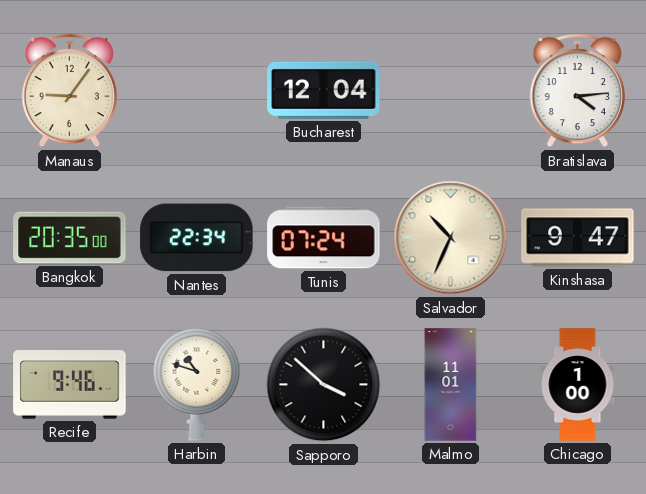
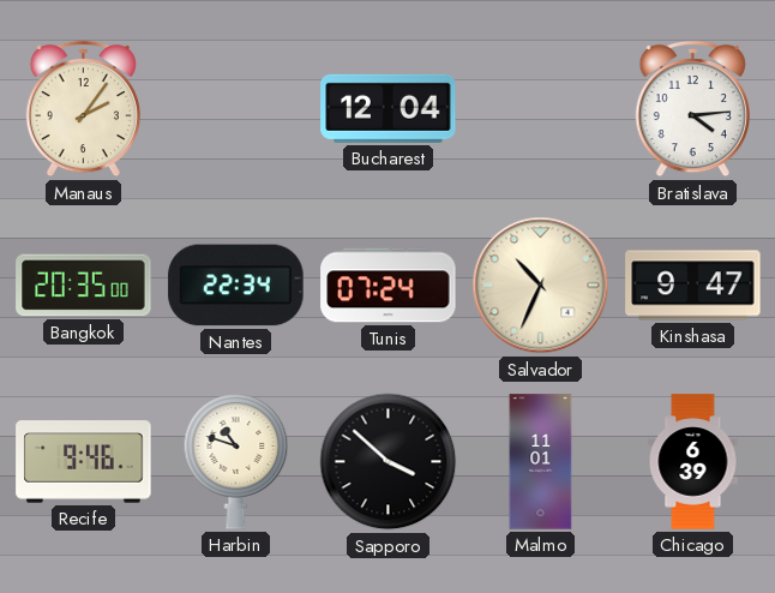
Manaus: 9:06 -> 2:06 (83, 109)
Chicago: 1:00 -> 6:39 (693, 462)
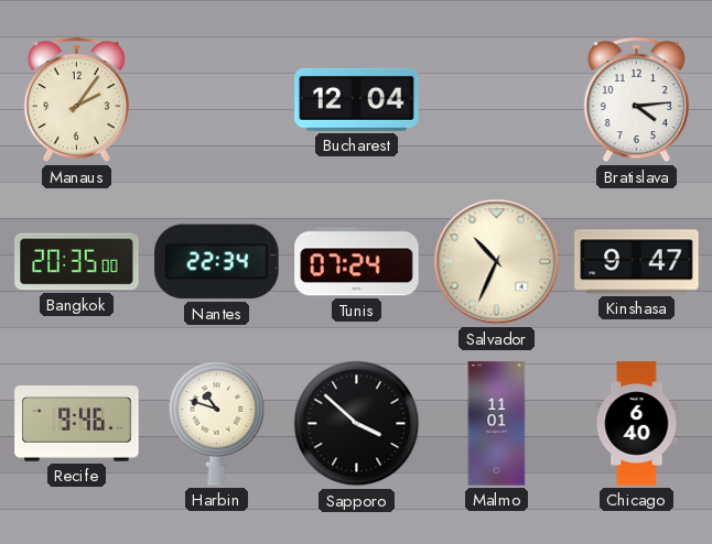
Chicago: 6:39 -> 6:40 (637, 424)
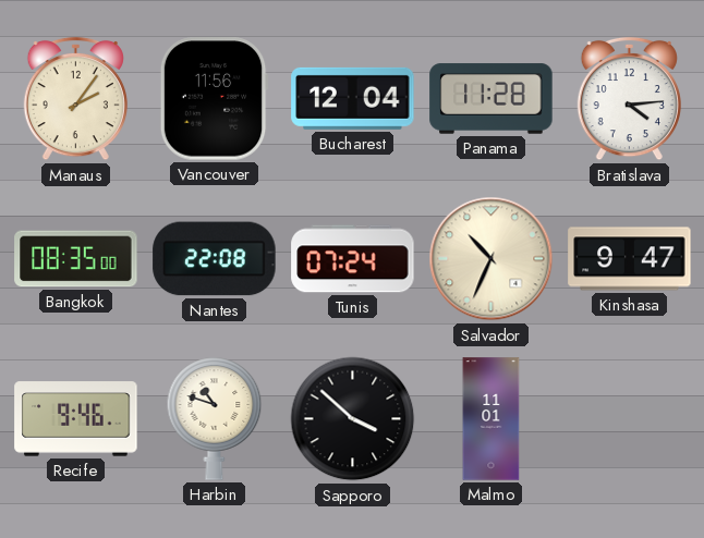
Vancouver: none -> 11:56 (214, 99)
Panama: none -> 11:28 (491, 99)
Bangkok: 20:35 -> 08:35 (76, 259)
Nantes: 22:34 -> 22:08 (215, 259)
Chicago: 6:40 -> none (637, 424)
